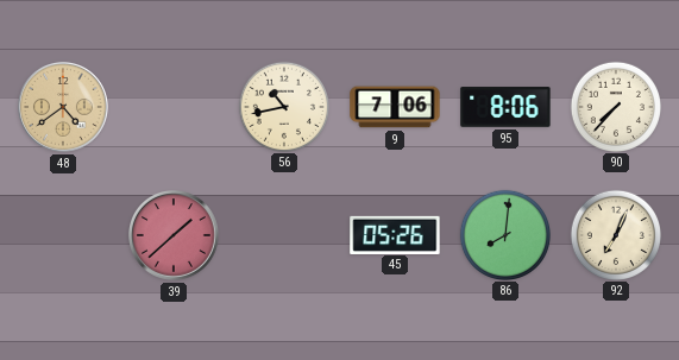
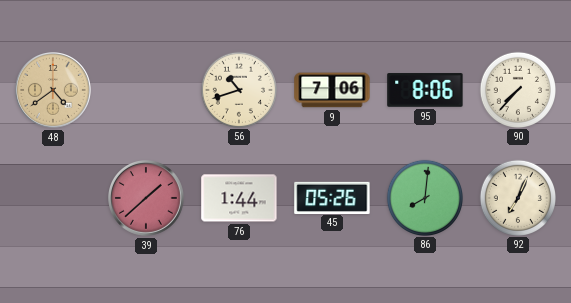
56: 10:43 -> 10:42 (238, 89)
76: none -> 1:44 (239, 198)
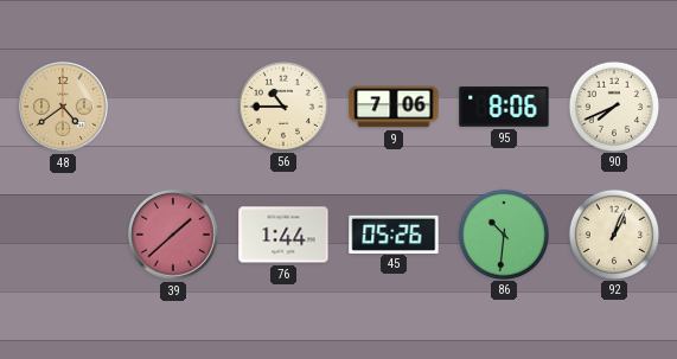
56: 10:42 -> 10:45 (282, 105)
90: 7:37 -> 7:41 (613, 105)
86: 8:01 -> 10:31 (503, 233)
92: 7:04 -> 1:04 (613, 233)
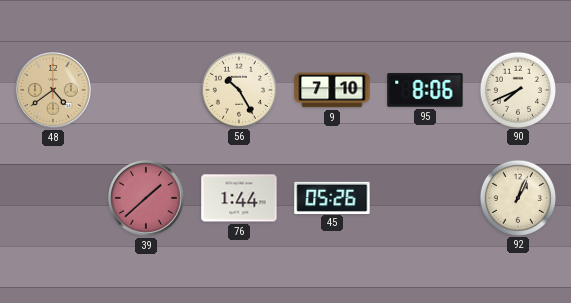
56: 10:45 -> 10:25 (238, 89)
9: 7:06 -> 7:10 (332, 90)
86: 10:31 -> none (503, 233)
